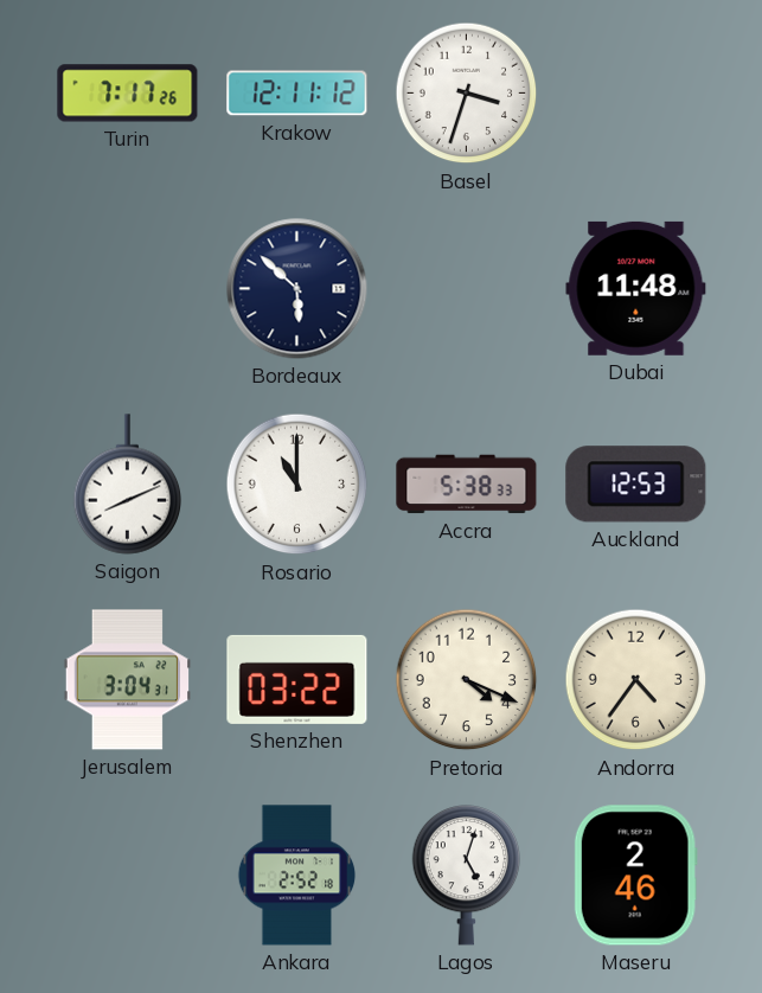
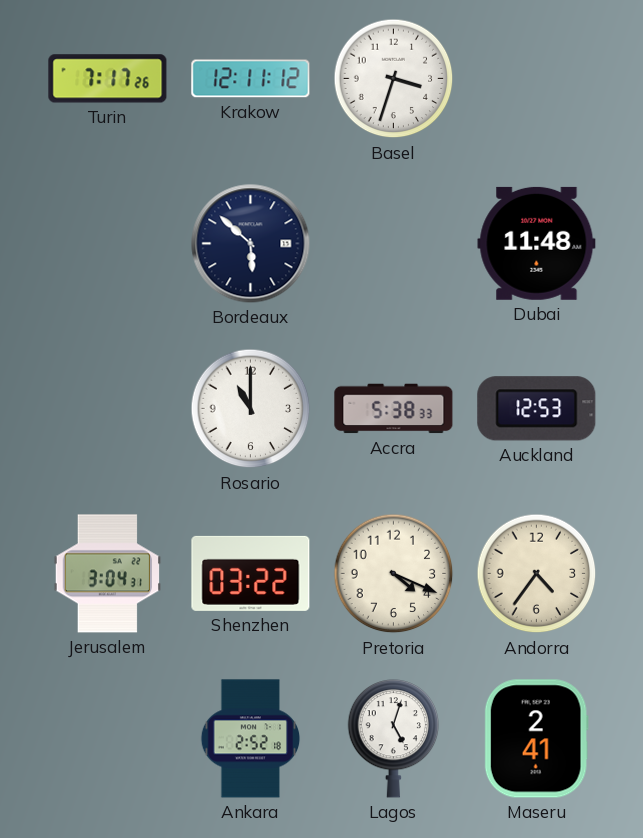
Saigon: 8:11 -> none (128, 485)
Maseru: 2:46 -> 2:41 (536, 739)
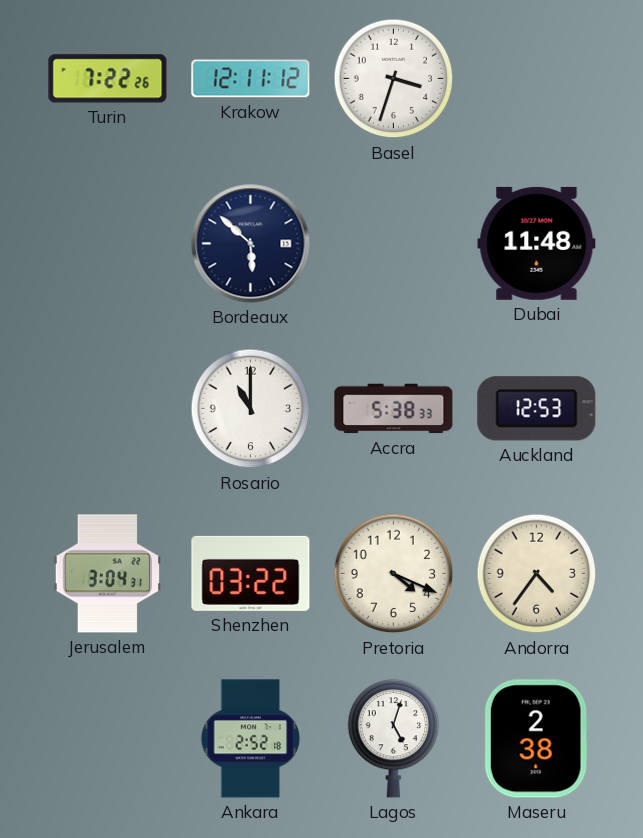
Turin: 7:17 -> 7:22 (108, 79)
Maseru: 2:41 -> 2:38 (536, 739)
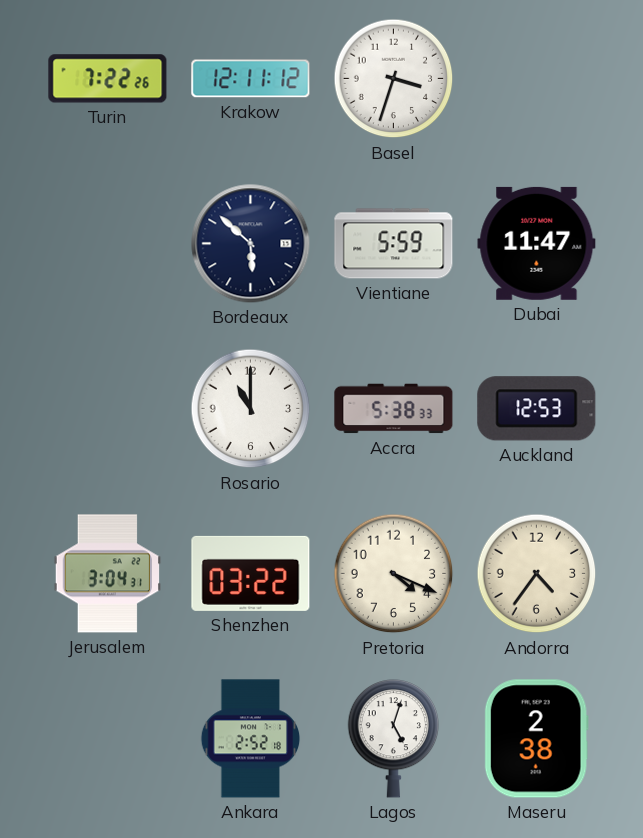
Vientiane: none -> 5:59 (394, 244)
Dubai: 11:48 -> 11:47 (537, 243)
